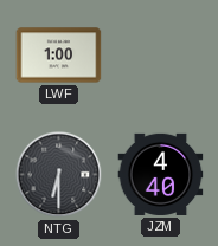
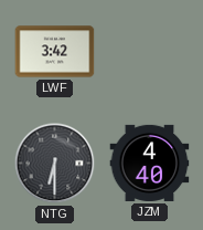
LWF: 1:00 -> 3:42 (55, 52)
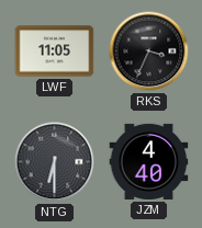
LWF: 3:42 -> 11:05 (55, 52)
RKS: none -> 3:34 (149, 52)
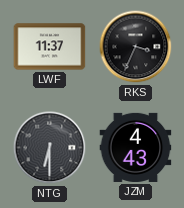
LWF: 11:05 -> 11:37 (50, 47)
JZM: 4:40 -> 4:43 (136, 147)
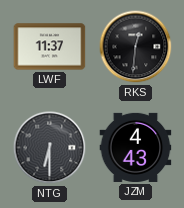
RKS: 3:34 -> 12:31 (136, 47)
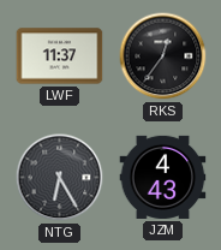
RKS: 12:31 -> 12:36 (163, 56)
NTG: 6:30 -> 6:25 (60, 178)
